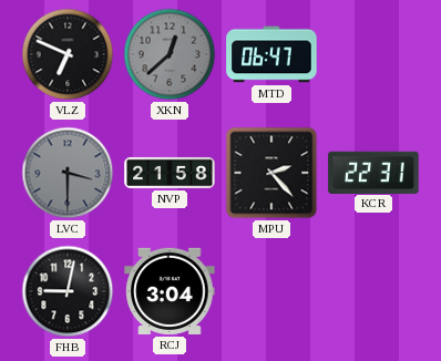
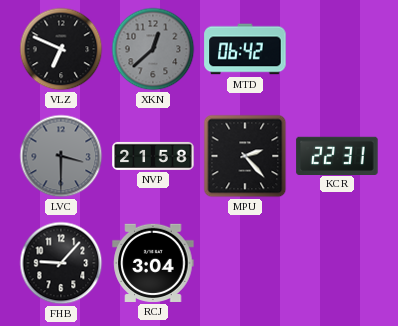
MTD: 06:47 -> 06:42 (245, 49)
FHB: 9:02 -> 9:07 (61, 263)
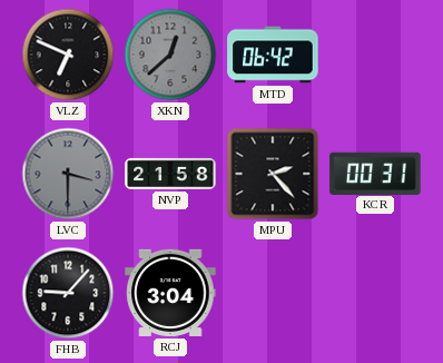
KCR: 22:31 -> 00:31 (375, 173)
